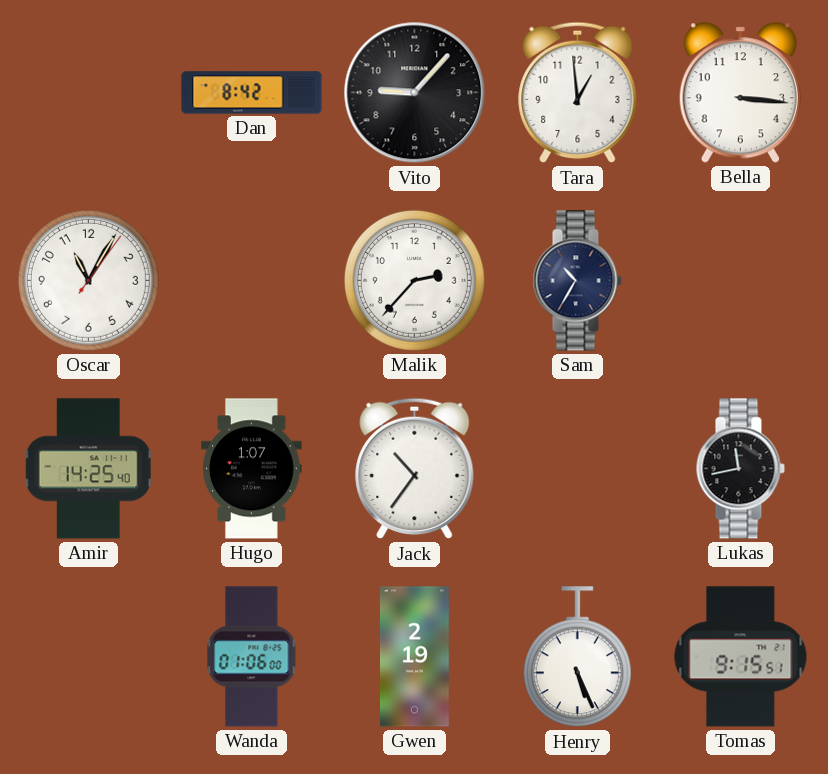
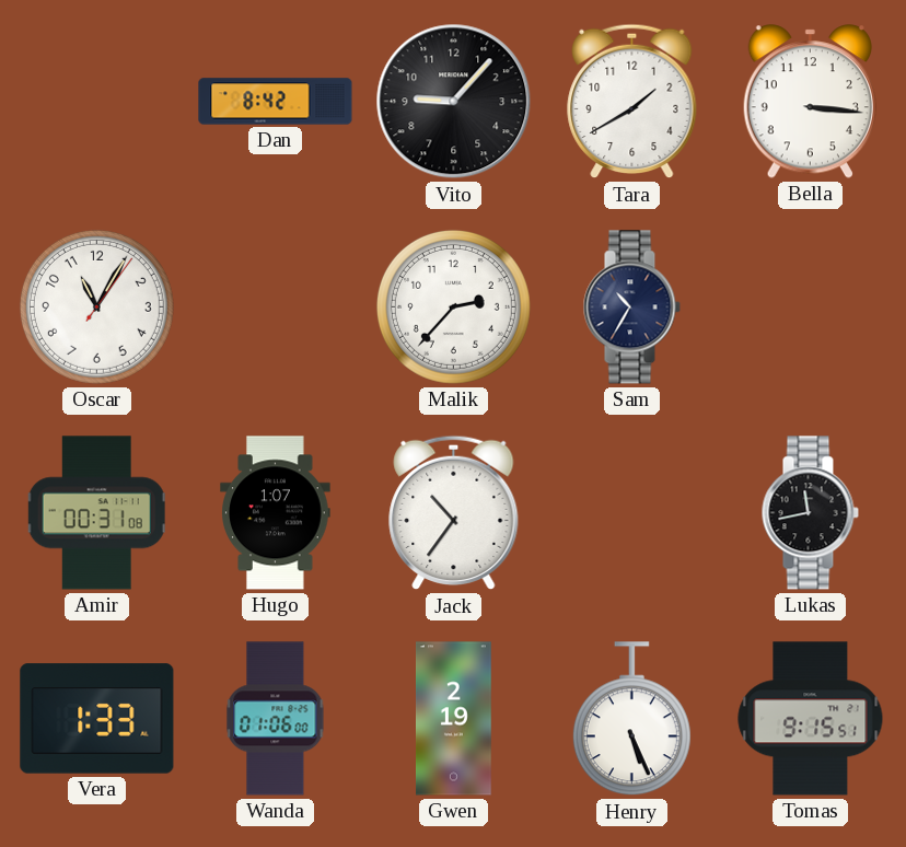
Tara: 12:59 -> 1:40 (632, 102)
Amir: 14:25 -> 00:31 (96, 513)
Vera: none -> 1:33 (97, 719)
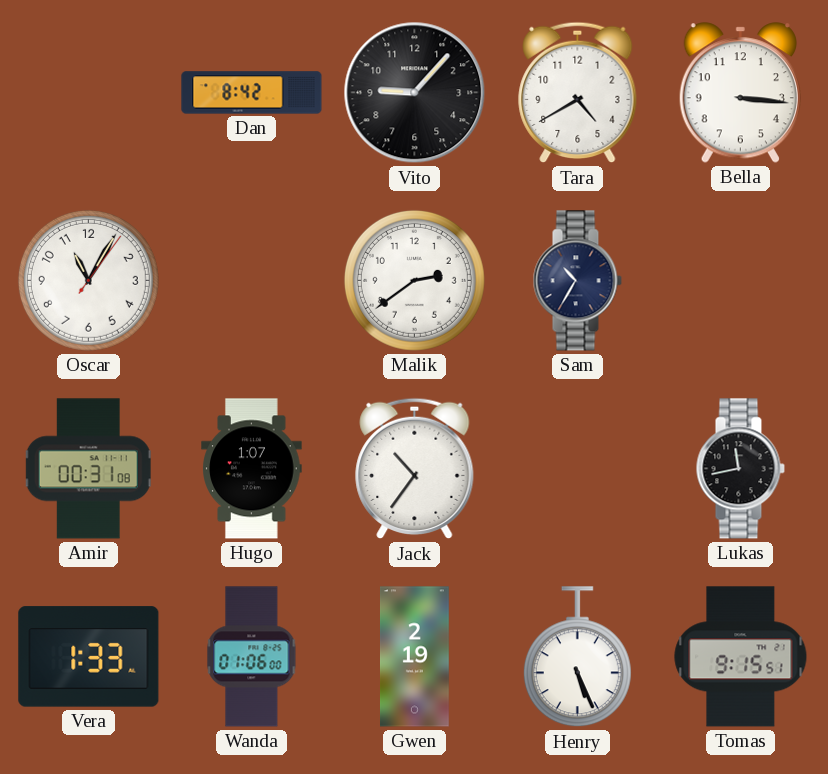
Tara: 1:40 -> 4:40 (578, 93)
Malik: 2:37 -> 2:39 (414, 280)
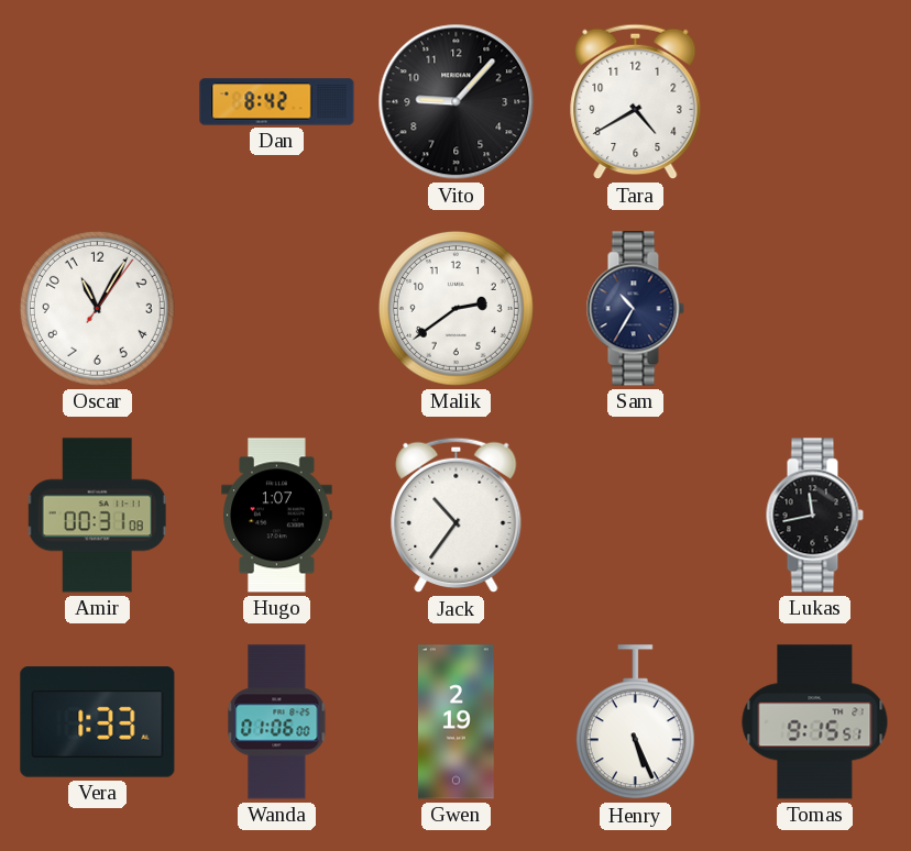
Bella: 3:16 -> none (740, 93)
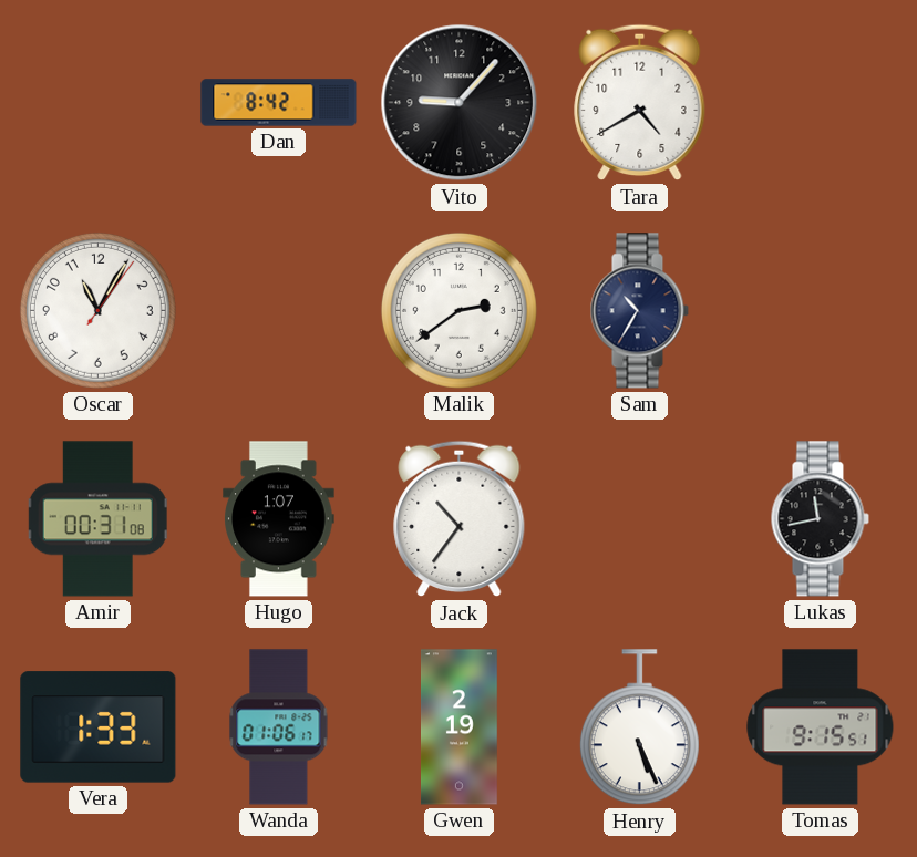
Wanda: 01:06:00 -> 01:06:17 (279, 727)
